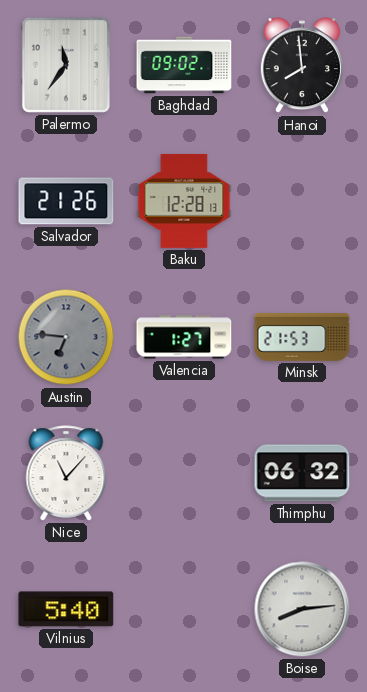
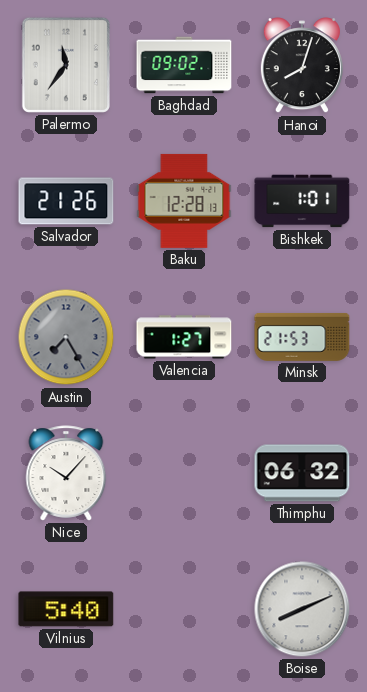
Hanoi: 7:59 -> 8:03 (302, 66)
Bishkek: none -> 1:01 (302, 201)
Austin: 6:46 -> 7:25 (66, 337)
Nice: 11:07 -> 10:07 (66, 473)
Boise: 8:14 -> 8:11 (302, 609)
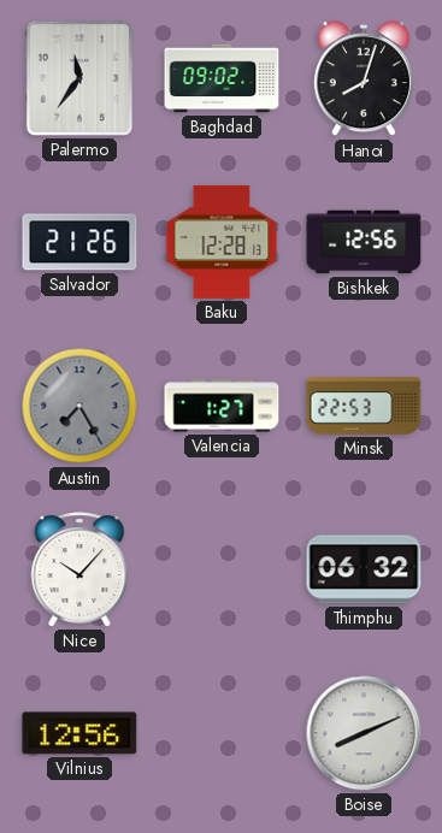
Bishkek: 1:01 -> 12:56 (364, 242)
Minsk: 21:53 -> 22:53 (364, 406)
Vilnius: 5:40 -> 12:56 (79, 733)
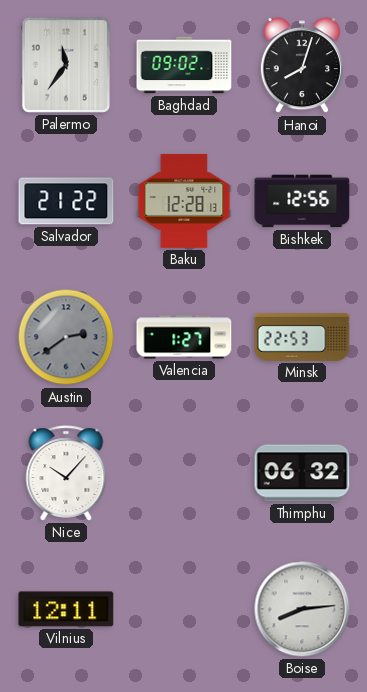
Salvador: 21:26 -> 21:22 (66, 201)
Austin: 7:25 -> 2:39 (66, 337)
Vilnius: 12:56 -> 12:11 (66, 609)
Boise: 8:11 -> 8:14 (302, 609)
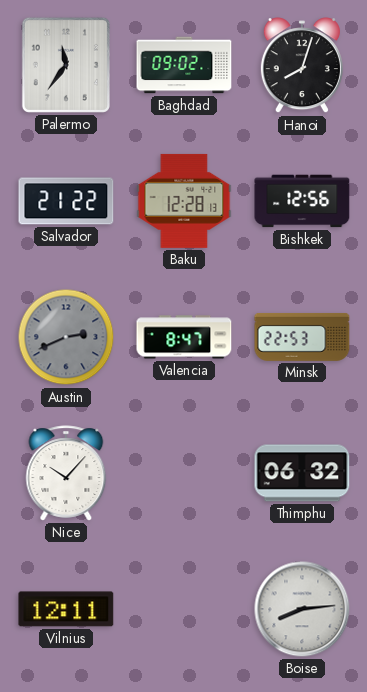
Austin: 2:39 -> 2:41 (66, 337)
Valencia: 1:27 -> 8:47 (184, 337)
